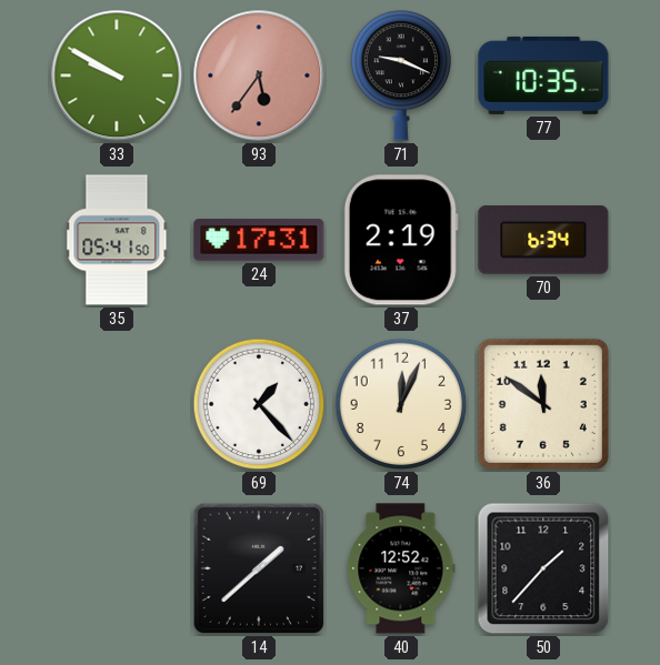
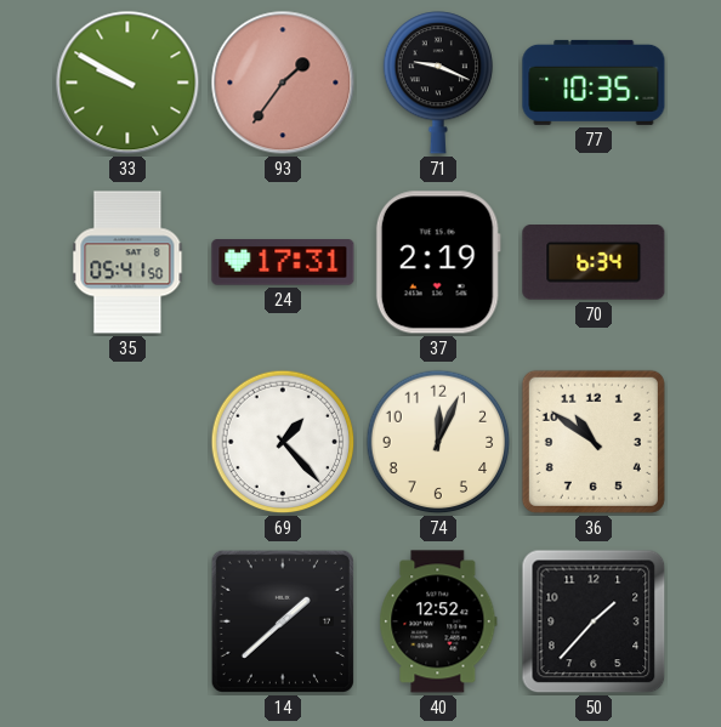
93: 5:36 -> 1:36 (283, 83)
36: 11:51 -> 10:51 (594, 442)
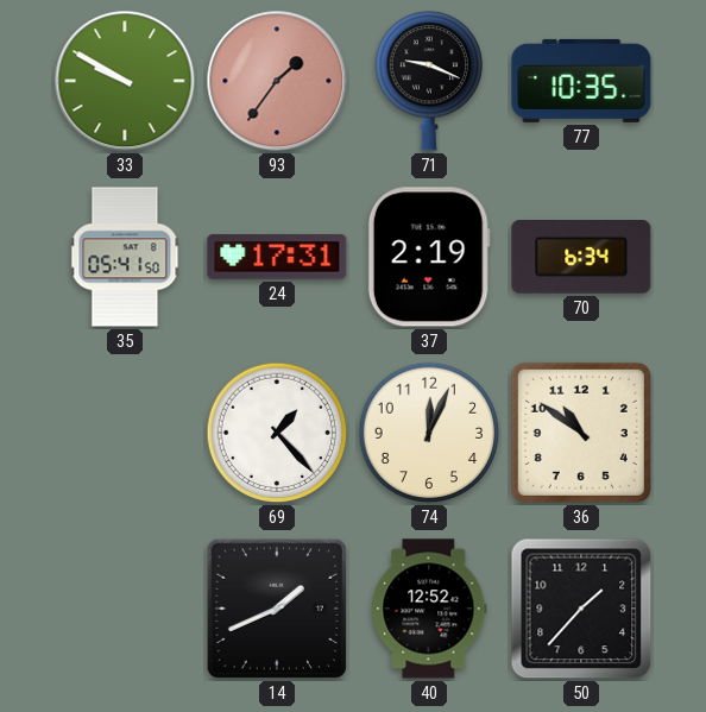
14: 1:38 -> 1:41 (277, 609)
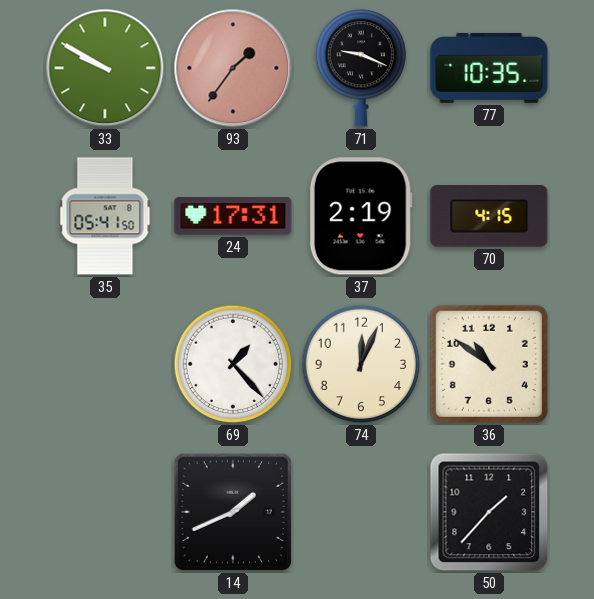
70: 6:34 -> 4:15 (489, 217)
40: 12:52 -> none (429, 609)
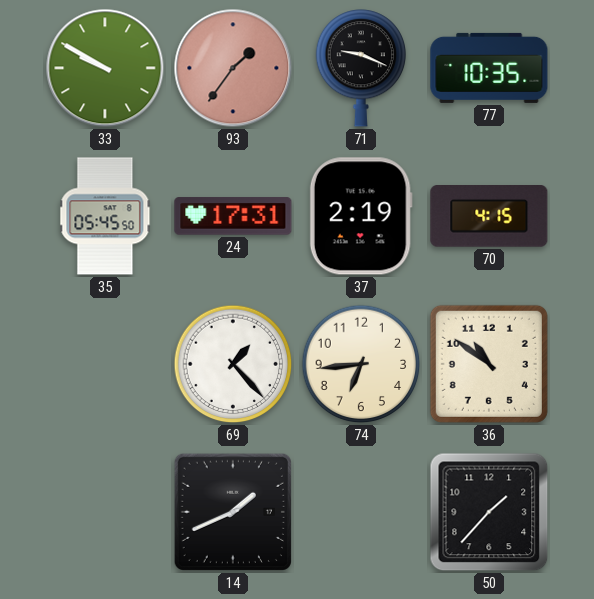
35: 05:41 -> 05:45 (105, 216)
74: 12:04 -> 6:44 (361, 364)
